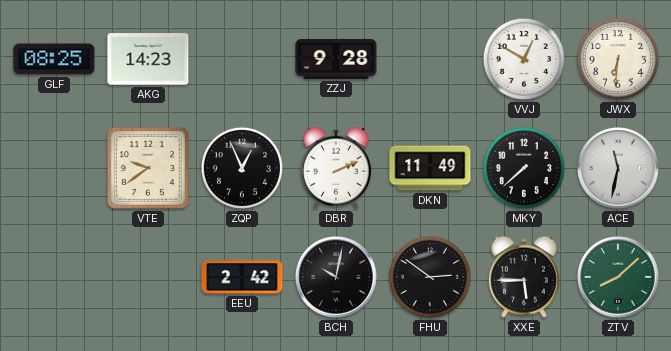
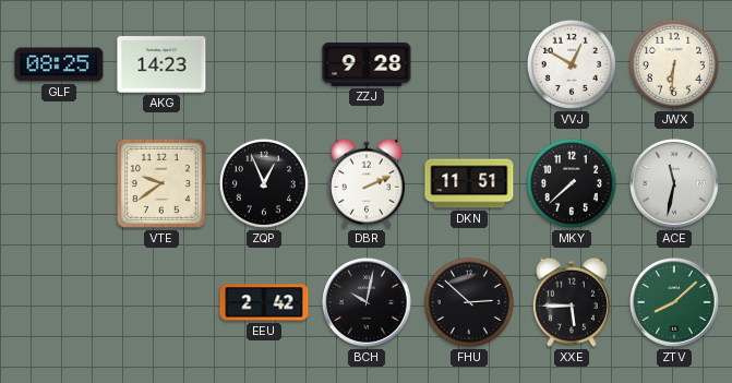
DKN: 11:49 -> 11:51 (469, 183)
FHU: 2:51 -> 2:52 (469, 302)
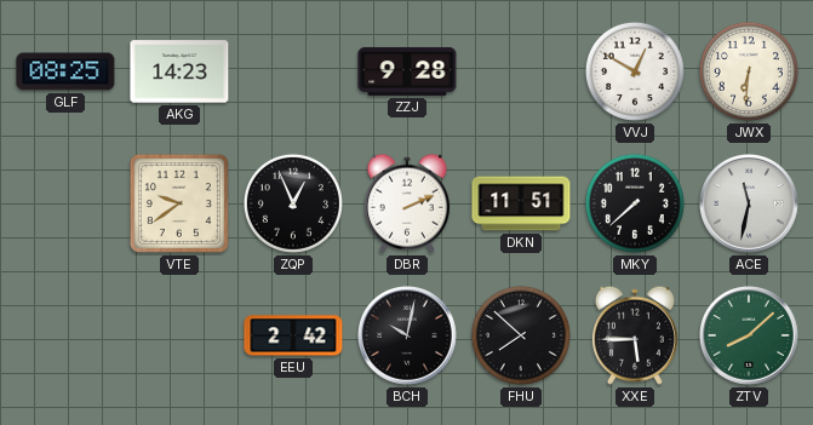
FHU: 2:52 -> 7:52 (521, 335)
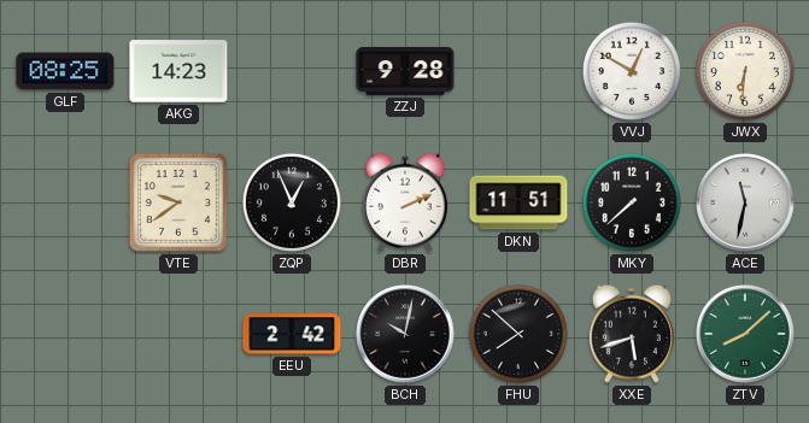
XXE: 5:45 -> 5:42 (632, 334)
